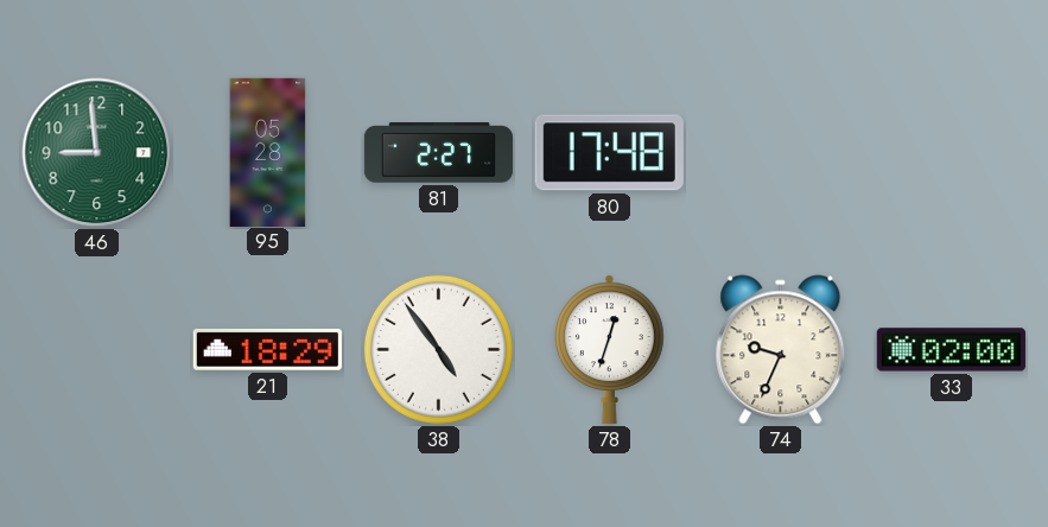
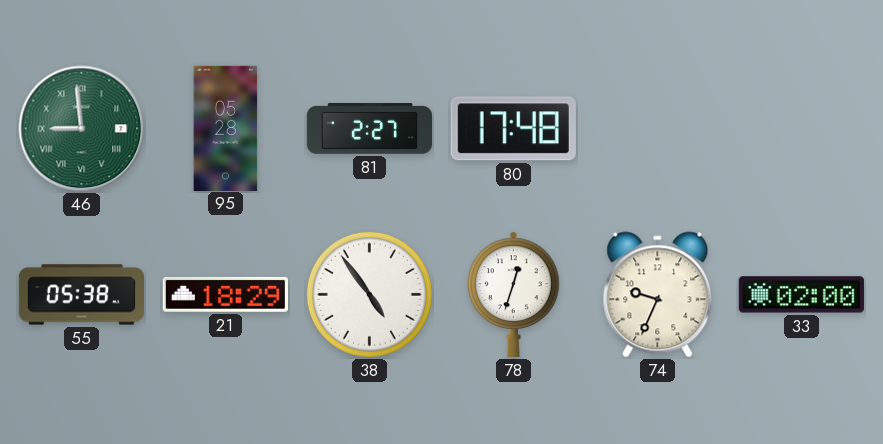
46 numerals: Arabic -> Roman (82, 129)
55: none -> 05:38 (81, 295)
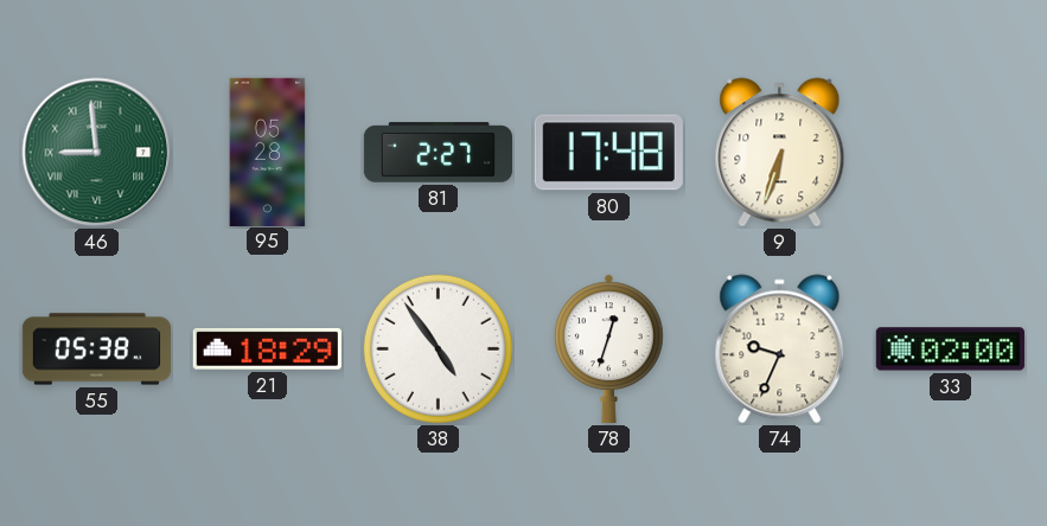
9: none -> 6:33 (780, 153)
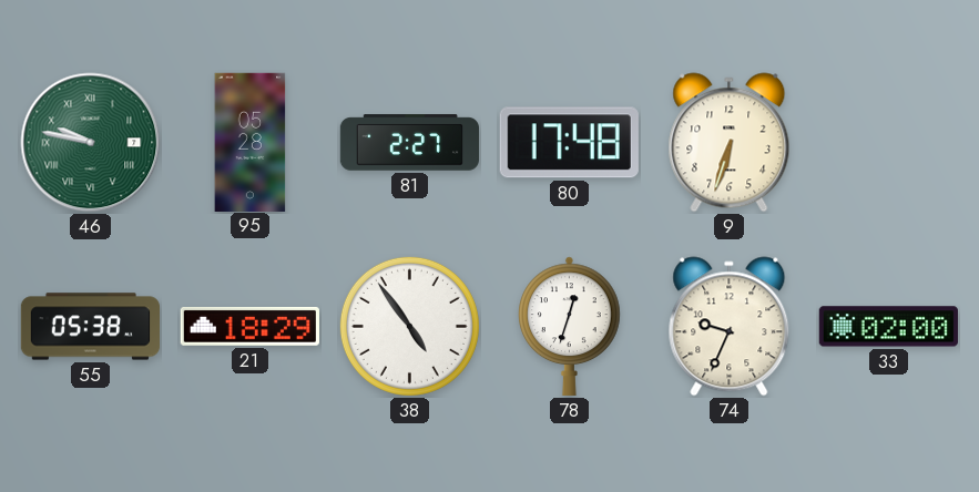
46: 8:59 -> 9:47 (91, 143)
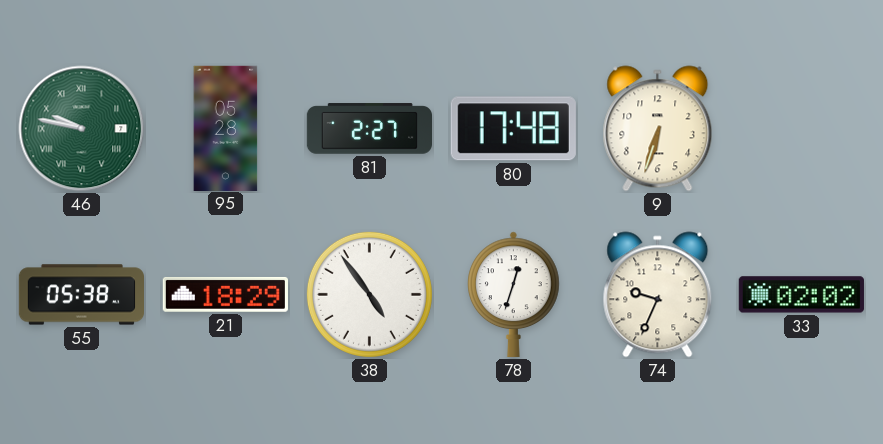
33: 02:00 -> 02:02 (801, 295)
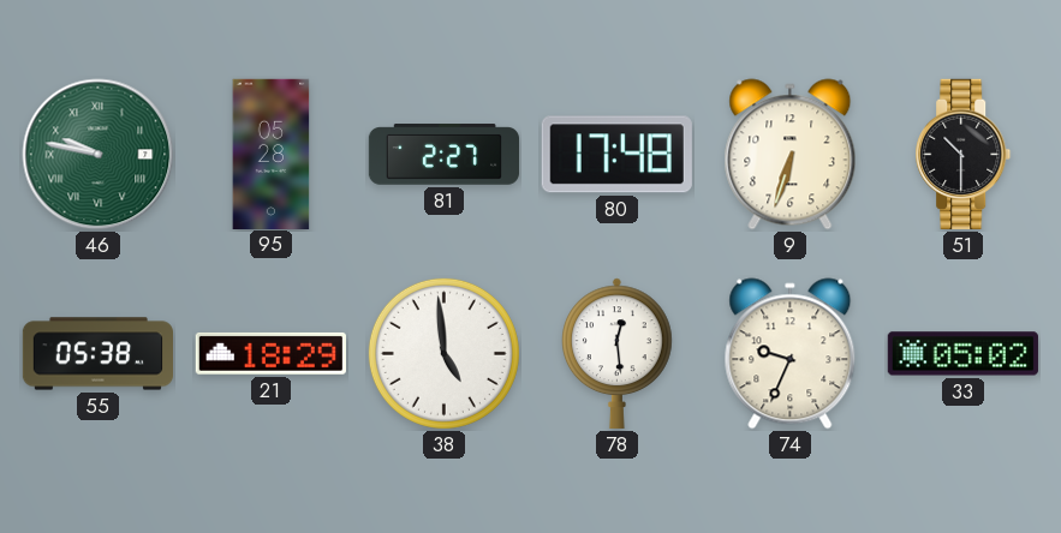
51: none -> 10:30 (964, 154)
38: 4:54 -> 4:59 (443, 353)
78: 12:33 -> 12:29 (618, 353)
33: 02:02 -> 05:02 (962, 354)
